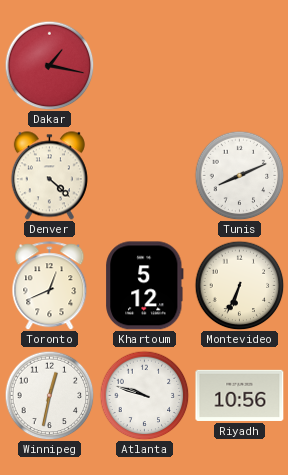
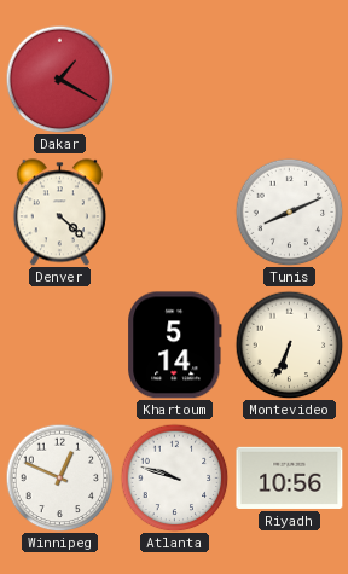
Dakar: 1:17 -> 1:20 (59, 79)
Toronto: 12:41 -> none (50, 286)
Khartoum: 5:12 -> 5:14 (175, 346)
Winnipeg: 12:32 -> 12:49 (59, 477)
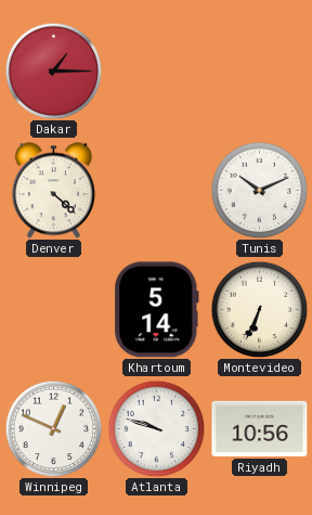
Dakar: 1:20 -> 1:15 (53, 70)
Tunis: 8:11 -> 10:11 (259, 190)
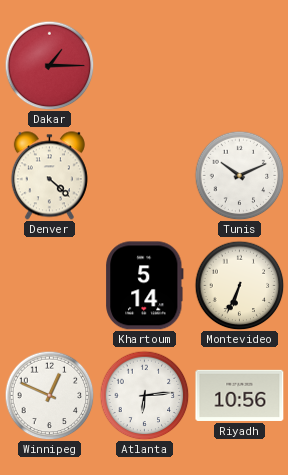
Atlanta: 9:48 -> 6:14 (144, 395)
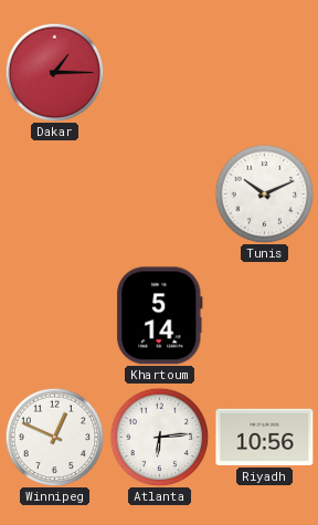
Denver: 4:22 -> none (49, 176)
Montevideo: 6:34 -> none (239, 285)
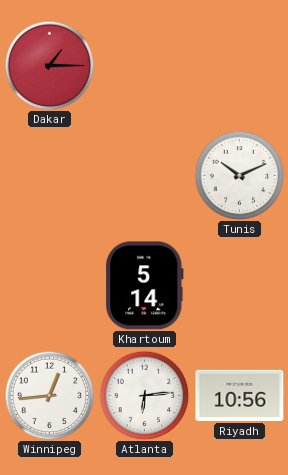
Winnipeg: 12:49 -> 12:44 (49, 395)
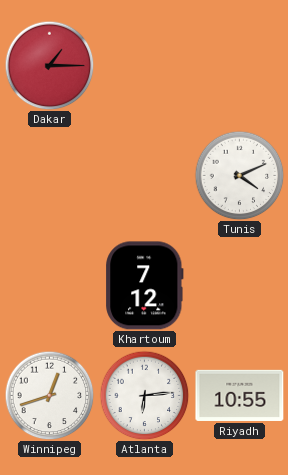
Tunis: 10:11 -> 4:11 (239, 175)
Khartoum: 5:14 -> 7:12 (145, 286)
Winnipeg: 12:44 -> 12:42 (49, 395)
Riyadh: 10:56 -> 10:55 (240, 395)
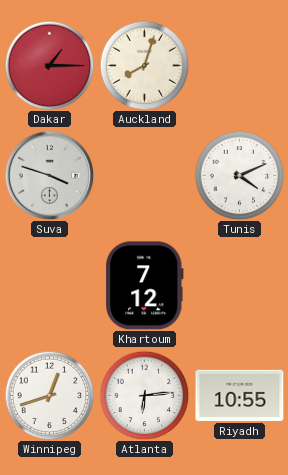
Auckland: none -> 8:03 (144, 65)
Suva: none -> 3:48 (49, 175)
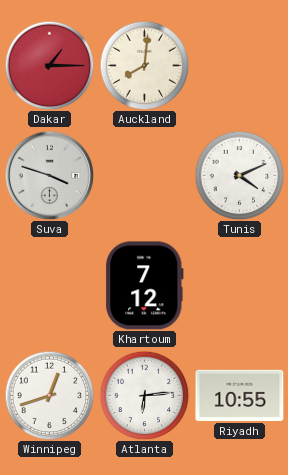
Auckland: 8:03 -> 8:01 (144, 65)
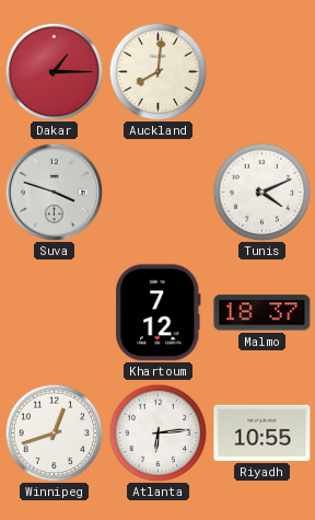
Malmo: none -> 18:37 (262, 313)
